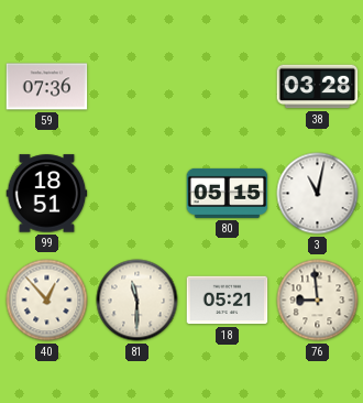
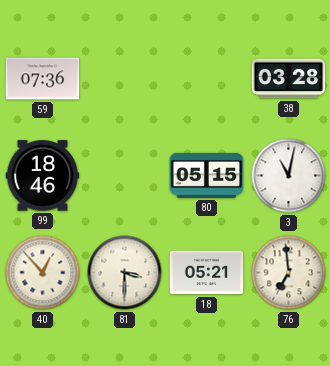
99: 18:51 -> 18:46 (43, 176)
81: 11:30 -> 3:30 (125, 273)
76: 8:59 -> 6:59 (289, 273)
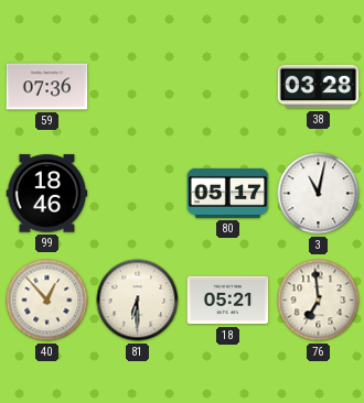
80: 05:15 -> 05:17 (228, 193)
81: 3:30 -> 6:30 (138, 301)
